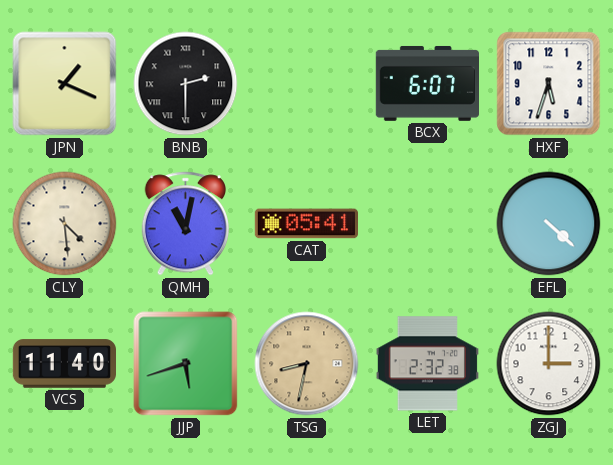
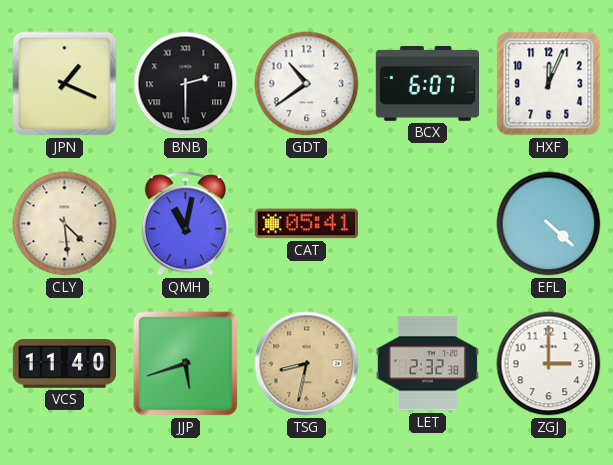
GDT: none -> 10:39 (307, 84)
HXF: 5:33 -> 12:04 (549, 84)
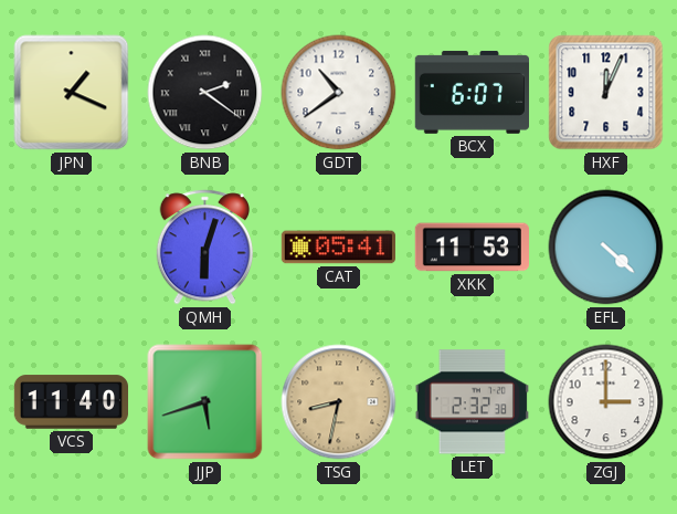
BNB: 2:30 -> 2:21 (205, 93)
CLY: 4:29 -> none (65, 224)
QMH: 11:02 -> 6:03 (205, 248)
XKK: none -> 11:53 (472, 248)
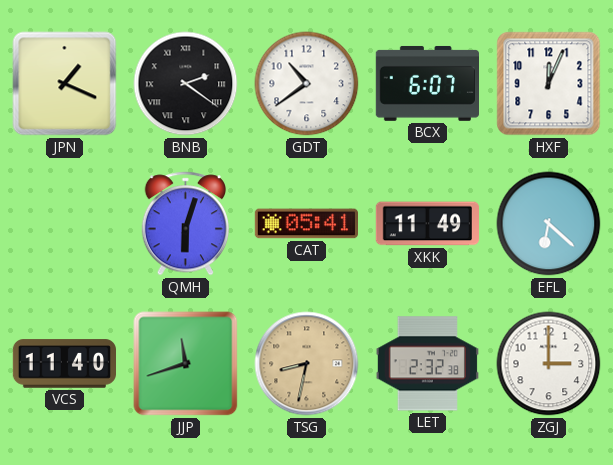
XKK: 11:53 -> 11:49 (427, 224)
EFL: 4:22 -> 6:22 (549, 224)
JJP: 5:42 -> 11:42 (186, 364)
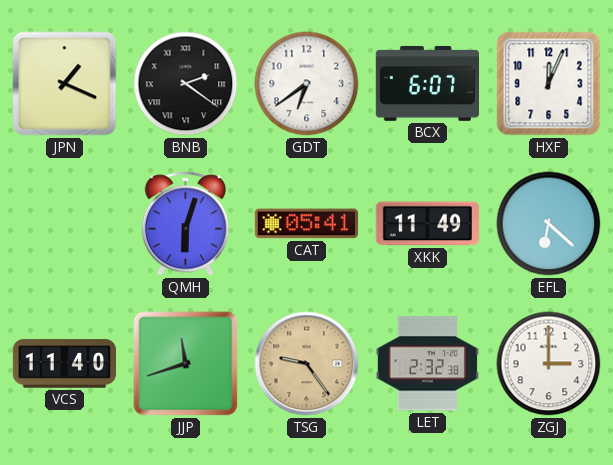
GDT: 10:39 -> 6:39 (307, 84)
TSG: 8:32 -> 9:24 (307, 364)
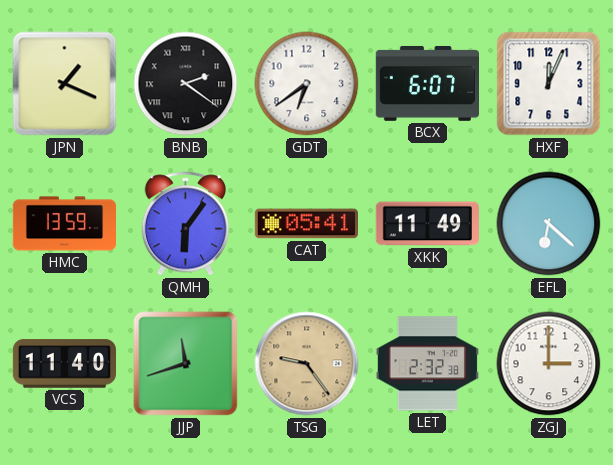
HMC: none -> 13:59 (64, 224)
QMH: 6:03 -> 6:06 (186, 224)
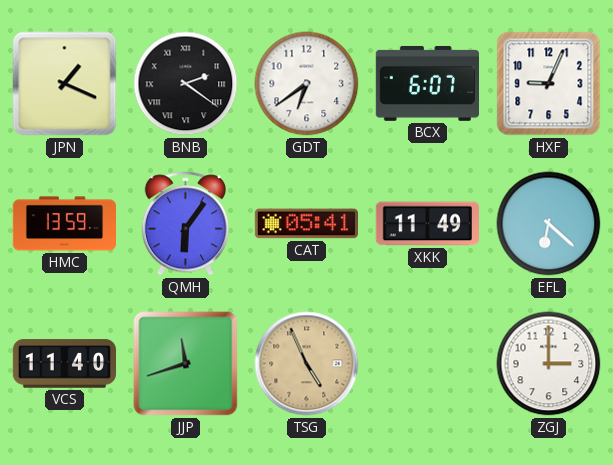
HXF: 12:04 -> 9:04 (549, 84)
TSG: 9:24 -> 4:56 (307, 364)
LET: 2:32 -> none (427, 364)
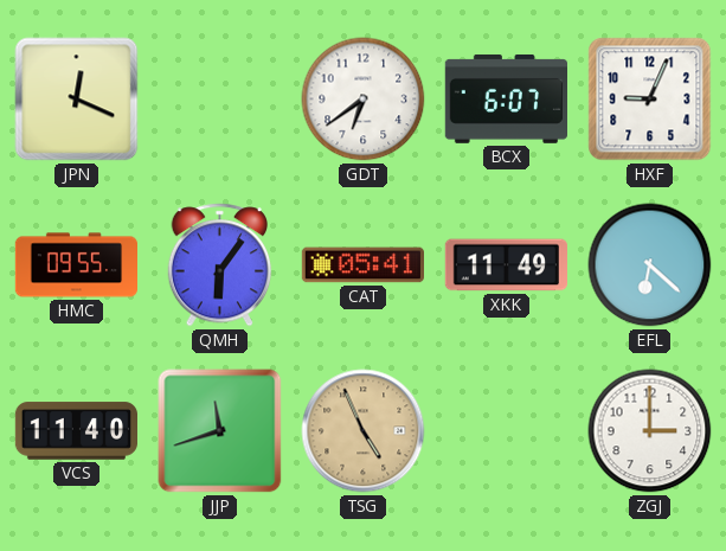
JPN: 1:19 -> 12:19 (77, 100)
BNB: 2:21 -> none (186, 84)
HMC: 13:59 -> 09:55 (76, 265)
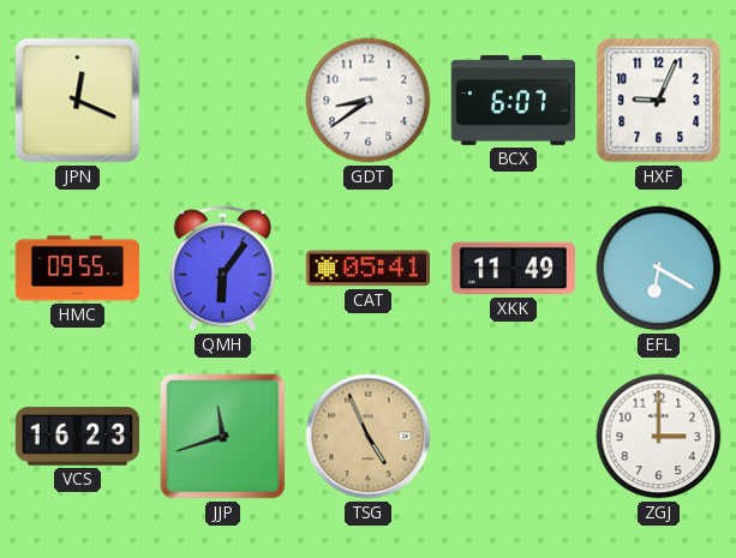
GDT: 6:39 -> 8:39 (369, 101)
EFL: 6:22 -> 6:20 (659, 269)
VCS: 11:40 -> 16:23 (77, 437)
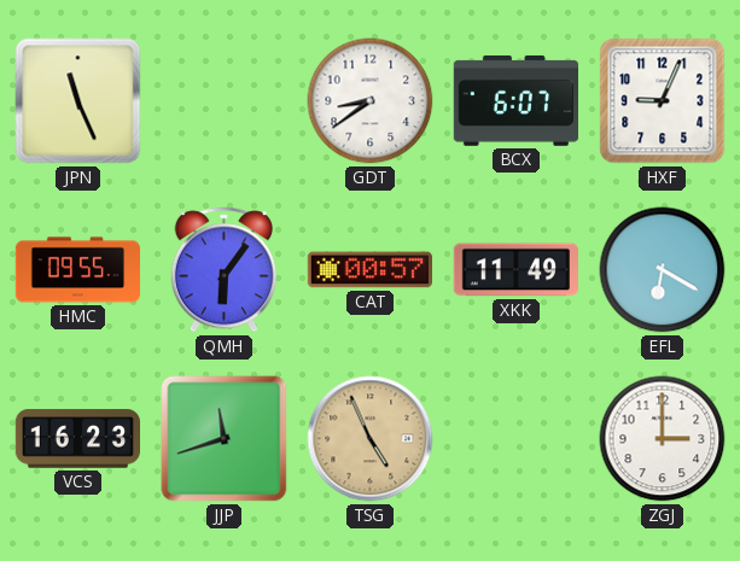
JPN: 12:19 -> 11:26 (78, 101)
CAT: 05:41 -> 00:57 (369, 270)
